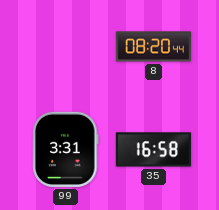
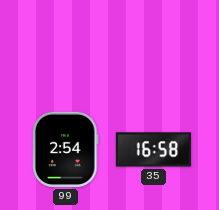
8: 08:20 -> none (153, 47)
99: 3:31 -> 2:54 (66, 149)
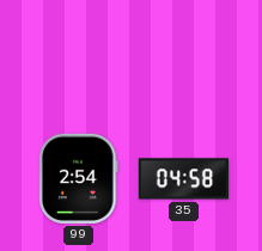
35: 16:58 -> 04:58 (183, 179)
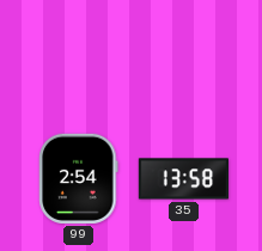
35: 04:58 -> 13:58 (183, 179)
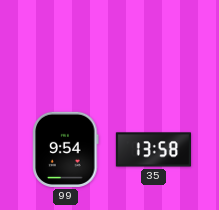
99: 2:54 -> 9:54 (66, 149)
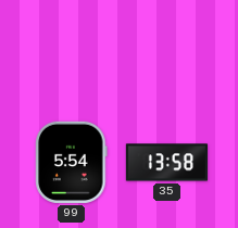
99: 9:54 -> 5:54 (72, 162)
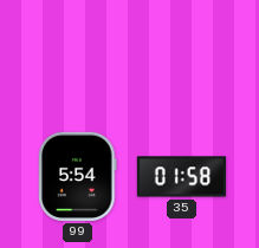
35: 13:58 -> 01:58 (181, 177)
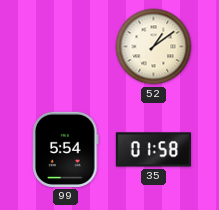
52: none -> 1:09 (154, 47)
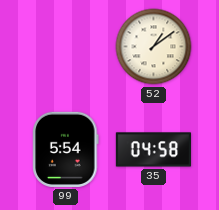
35: 01:58 -> 04:58 (153, 150)
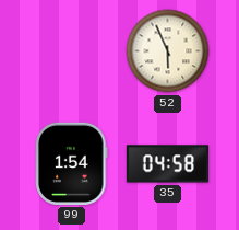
52: 1:09 -> 5:56 (168, 51)
99: 5:54 -> 1:54 (72, 163)
